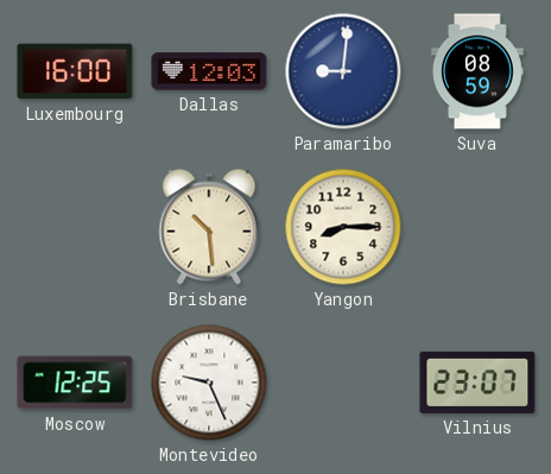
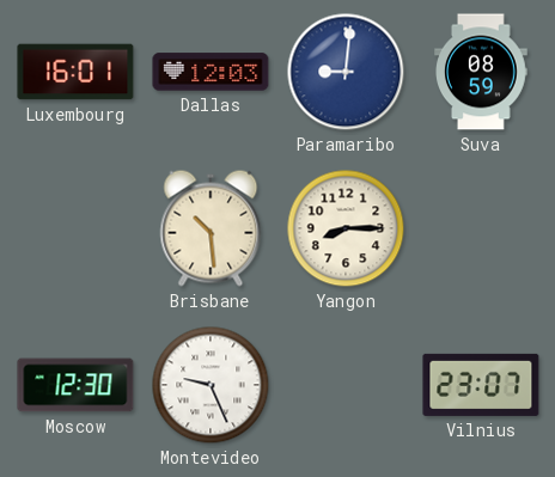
Luxembourg: 16:00 -> 16:01 (75, 72)
Moscow: 12:25 -> 12:30 (75, 385)
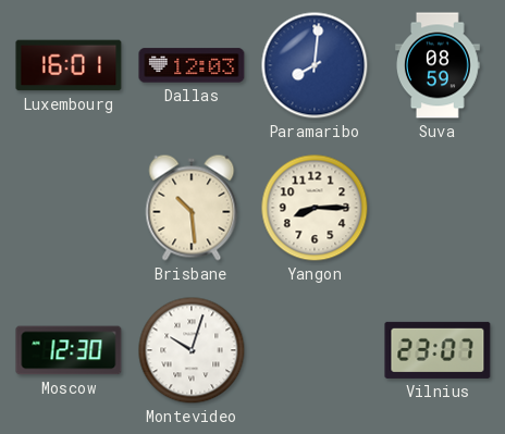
Paramaribo: 9:01 -> 8:01 (315, 65)
Montevideo: 9:26 -> 10:03 (192, 350)
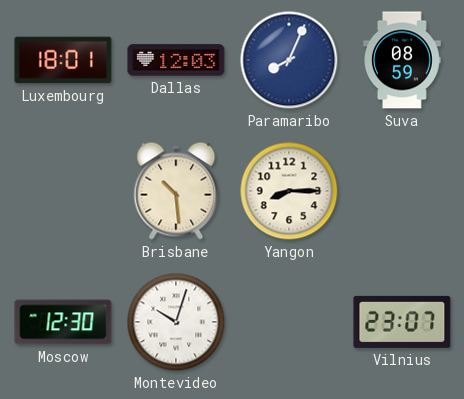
Luxembourg: 16:01 -> 18:01 (63, 60)
Paramaribo: 8:01 -> 8:04 (289, 60)
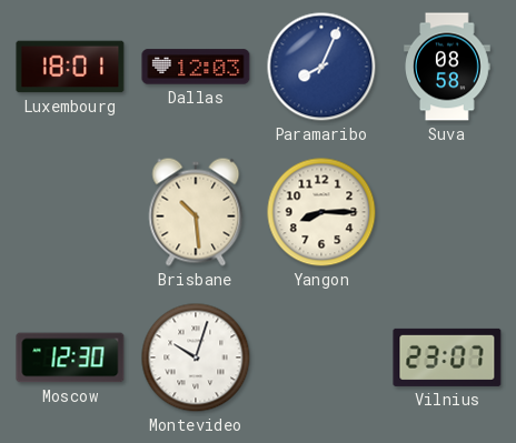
Suva: 08:59 -> 08:58 (448, 67)
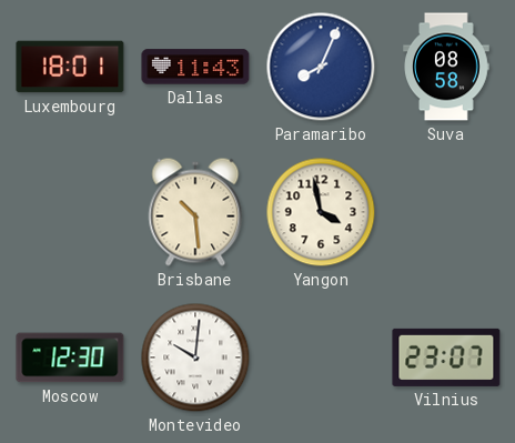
Dallas: 12:03 -> 11:43 (195, 67)
Yangon: 8:15 -> 3:58 (321, 212)
Montevideo: 10:03 -> 10:01 (195, 358)
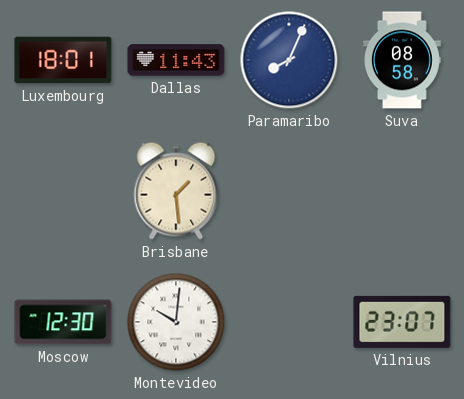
Brisbane: 10:29 -> 1:29 (176, 191)
Yangon: 3:58 -> none (321, 212)
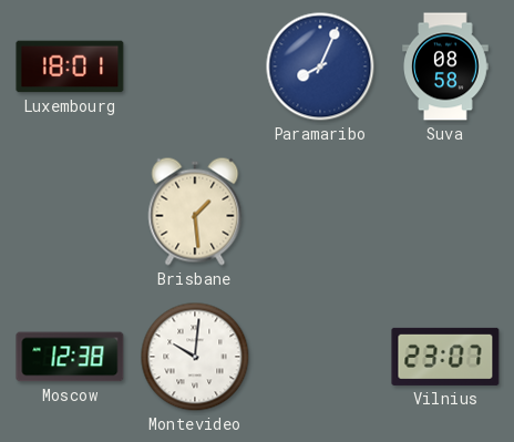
Dallas: 11:43 -> none (176, 60)
Moscow: 12:30 -> 12:38 (70, 357)
